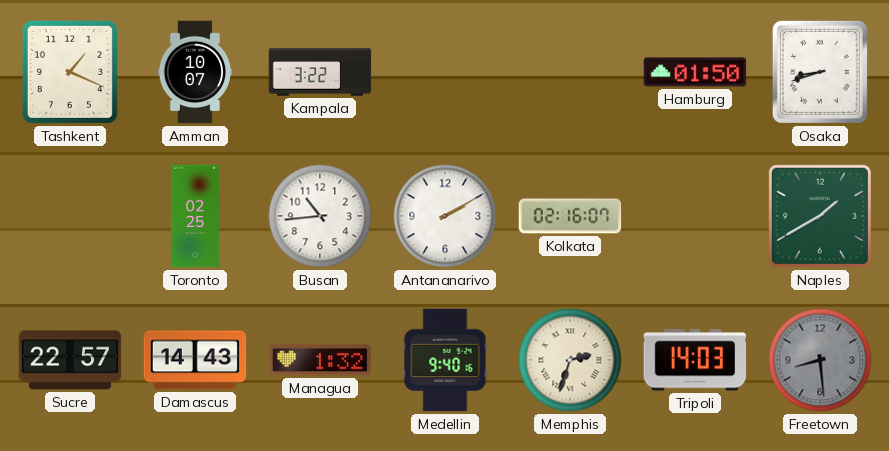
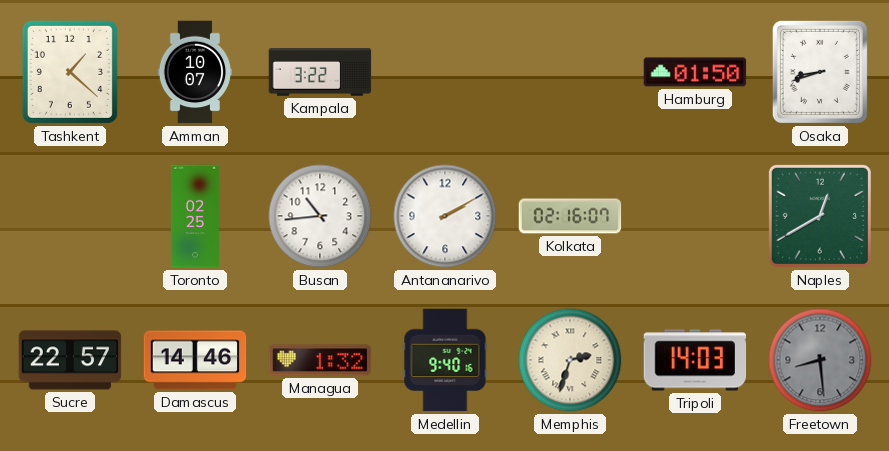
Tashkent: 1:19 -> 1:22 (70, 72)
Naples: 1:40 -> 12:40 (820, 216)
Damascus: 14:43 -> 14:46 (195, 360)
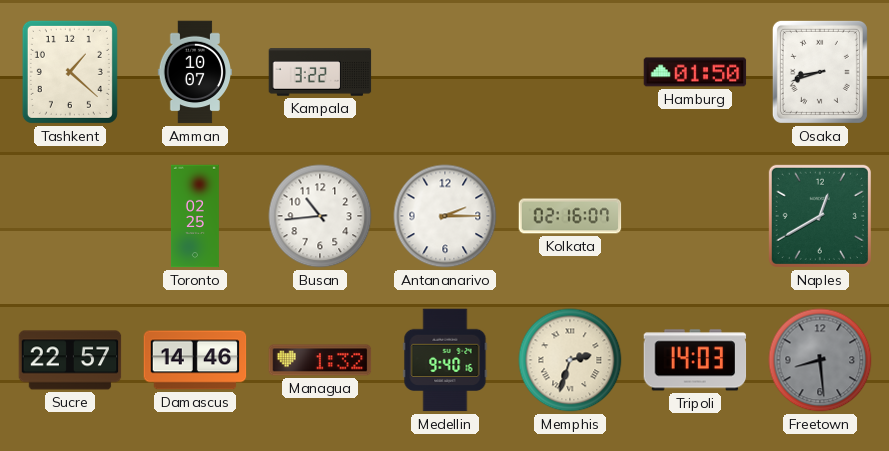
Antananarivo: 2:10 -> 2:15 (445, 216)
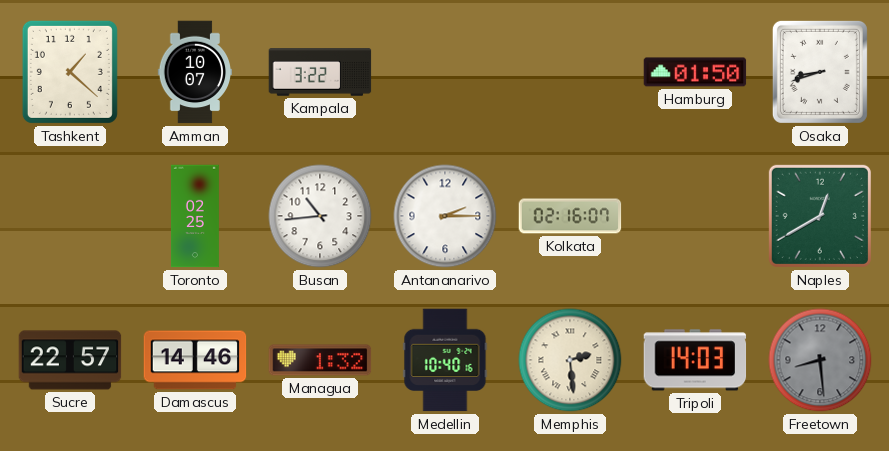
Medellin: 9:40 -> 10:40 (445, 360)
Memphis: 2:33 -> 2:29 (570, 360)
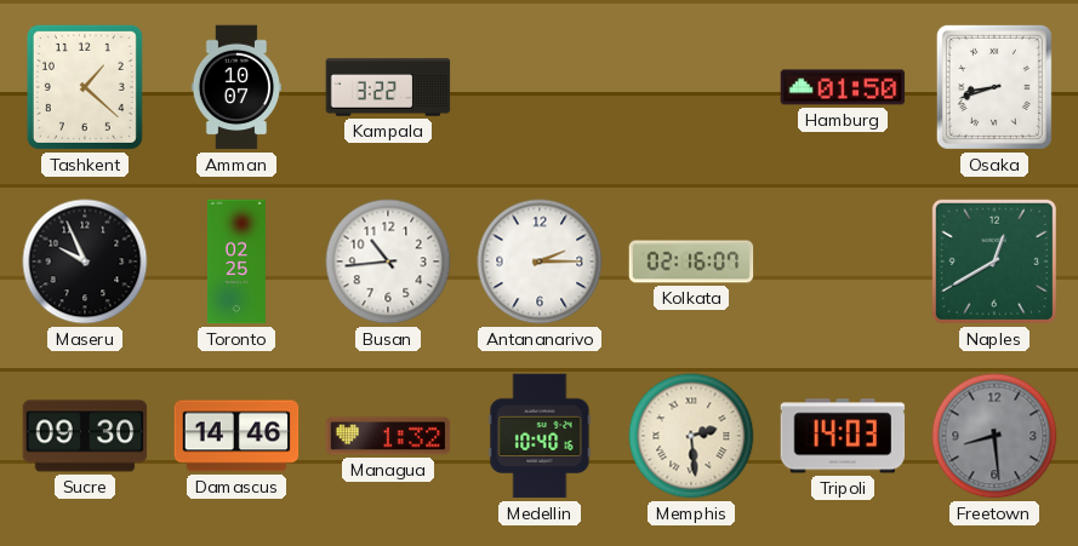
Maseru: none -> 9:56 (85, 261)
Sucre: 22:57 -> 09:30 (85, 436)
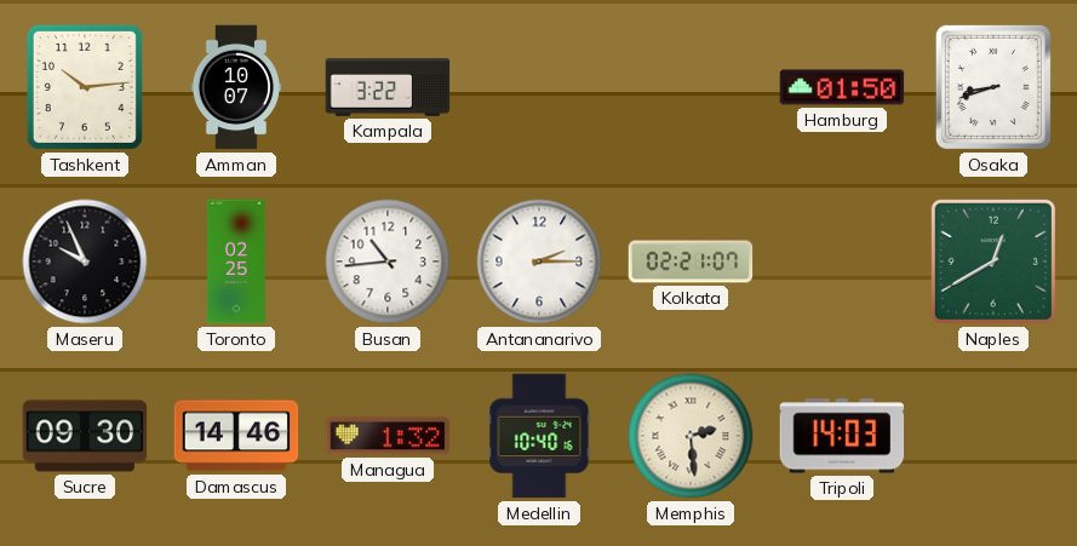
Tashkent: 1:22 -> 10:14 (85, 87)
Kolkata: 02:16 -> 02:21 (691, 261)
Freetown: 8:29 -> none (994, 436)
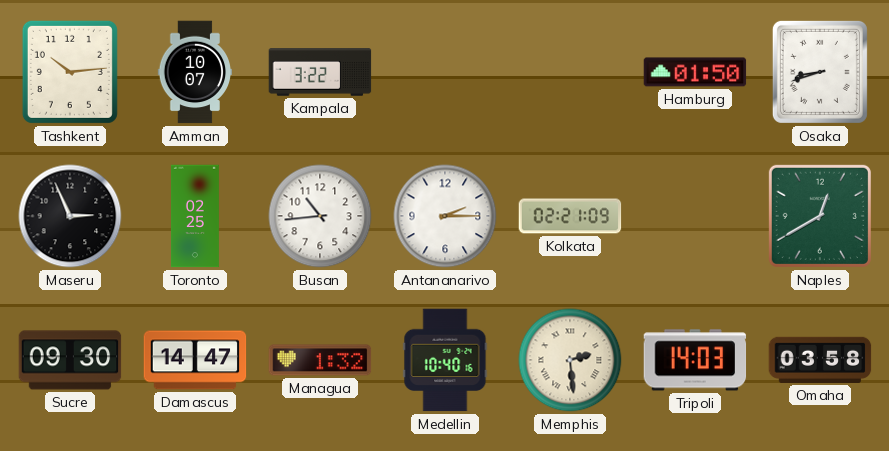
Maseru: 9:56 -> 2:56 (70, 216)
Kolkata: 02:21:07 -> 02:21:09 (570, 216)
Damascus: 14:46 -> 14:47 (195, 360)
Omaha: none -> 03:58 (820, 360)
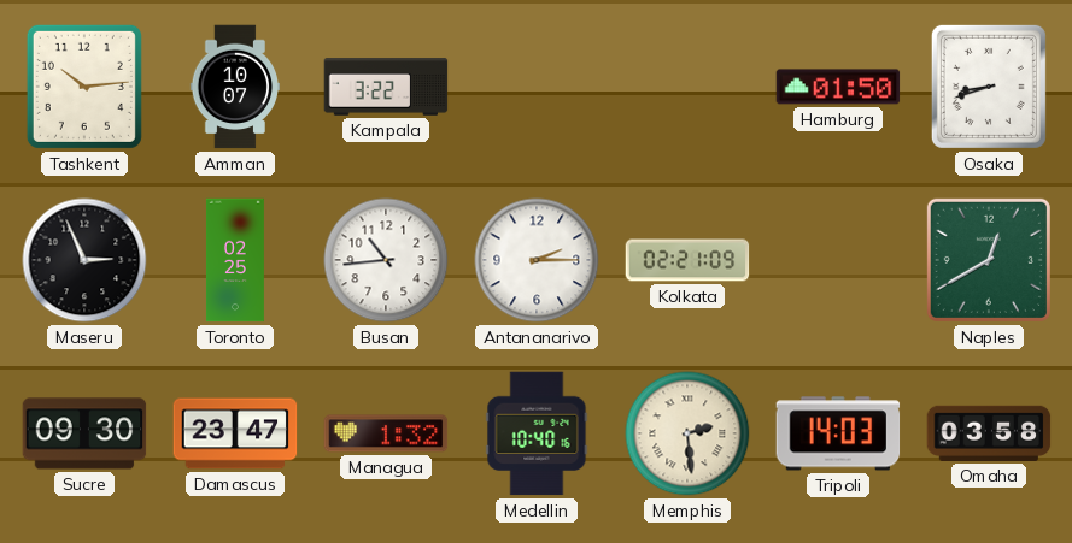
Damascus: 14:47 -> 23:47 (235, 433)
